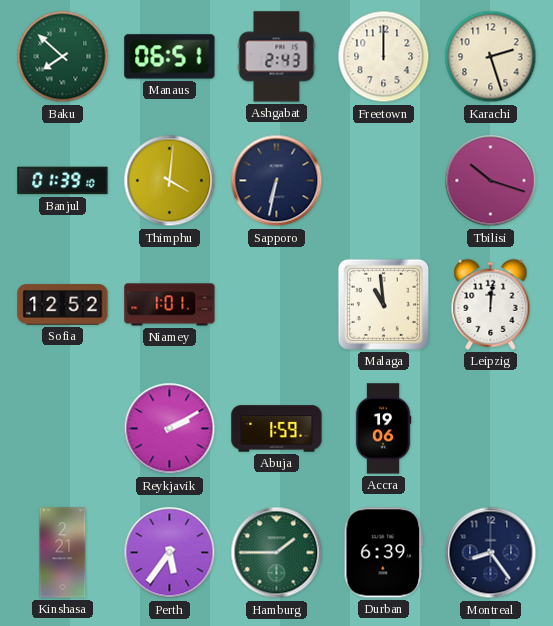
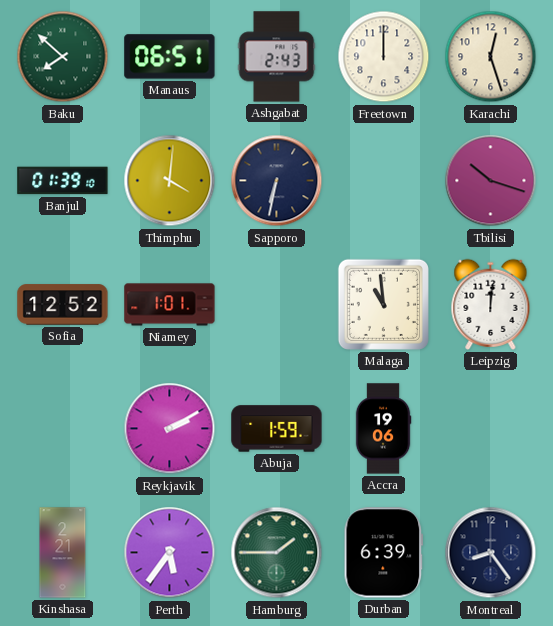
Karachi: 2:27 -> 12:27 (491, 57)
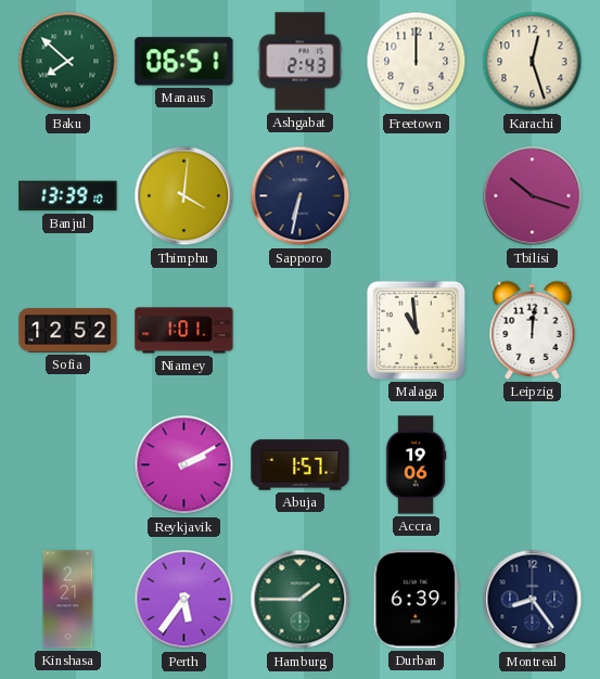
Banjul: 01:39 -> 13:39 (68, 196)
Abuja: 1:59 -> 1:57 (301, 465)
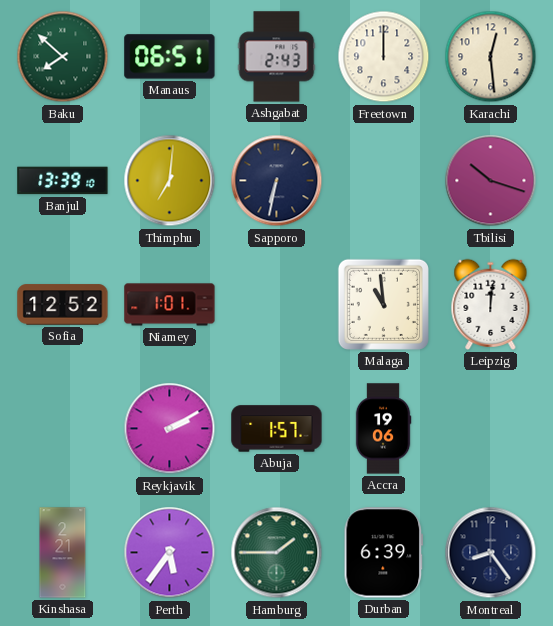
Karachi: 12:27 -> 12:29 (491, 57)
Thimphu: 4:01 -> 7:01 (170, 181)
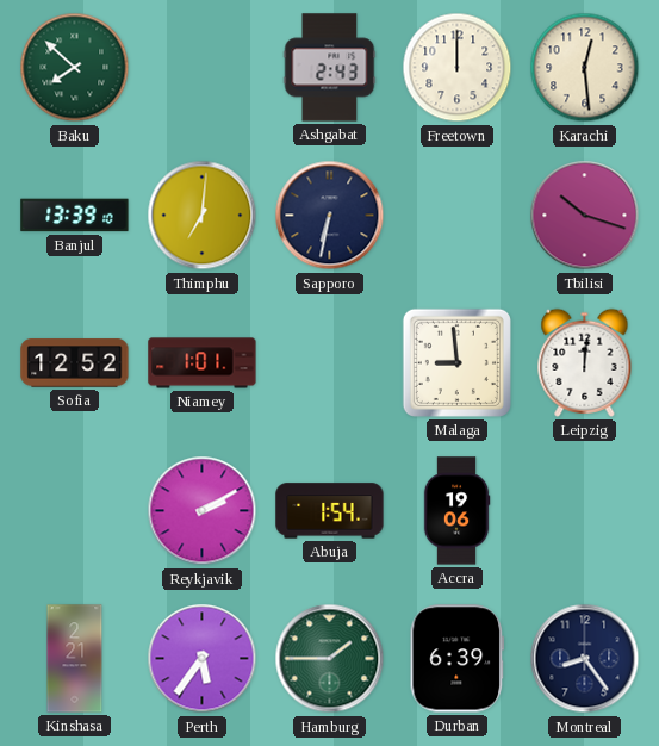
Manaus: 06:51 -> none (170, 57)
Malaga: 10:59 -> 8:59 (456, 362)
Abuja: 1:57 -> 1:54 (330, 511)
